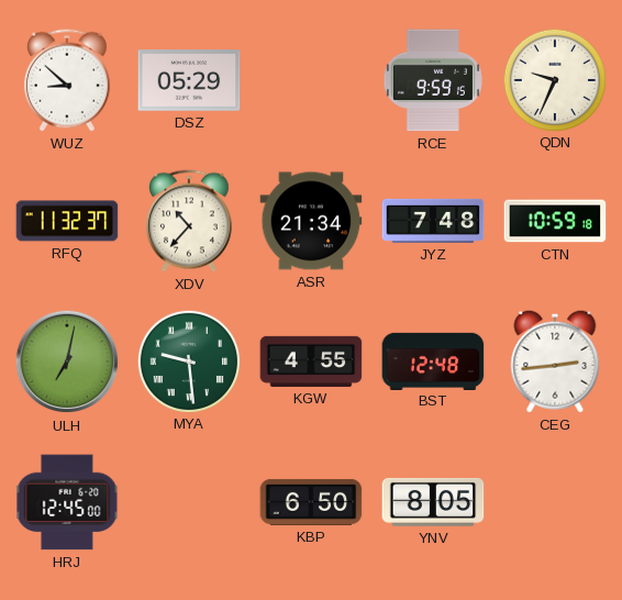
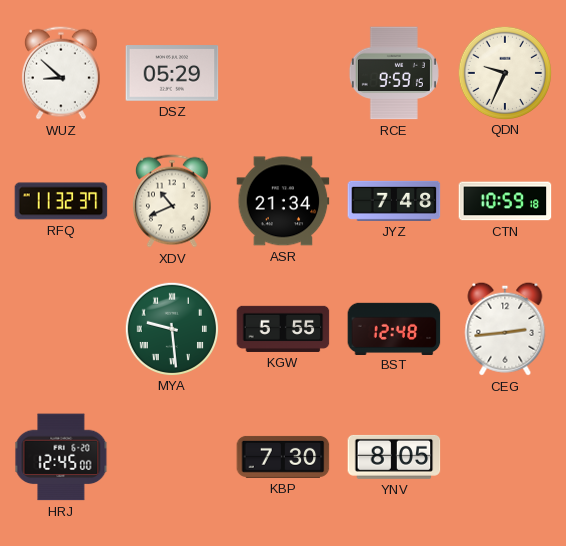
XDV: 10:37 -> 10:41 (172, 201)
ULH: 7:02 -> none (67, 362)
KGW: 4:55 -> 5:55 (283, 329)
KBP: 6:50 -> 7:30 (283, 457)
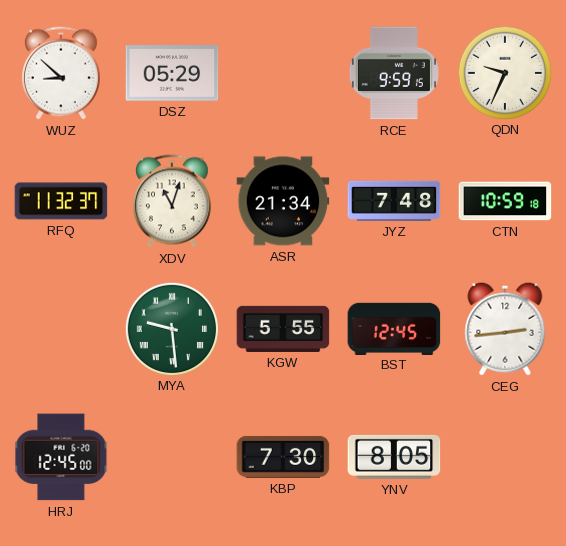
XDV: 10:41 -> 11:03 (172, 201)
BST: 12:48 -> 12:45 (394, 328)
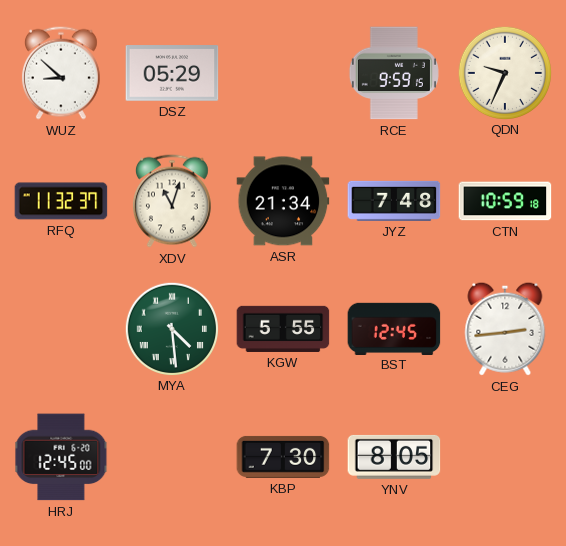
MYA: 9:29 -> 4:29 (171, 328)
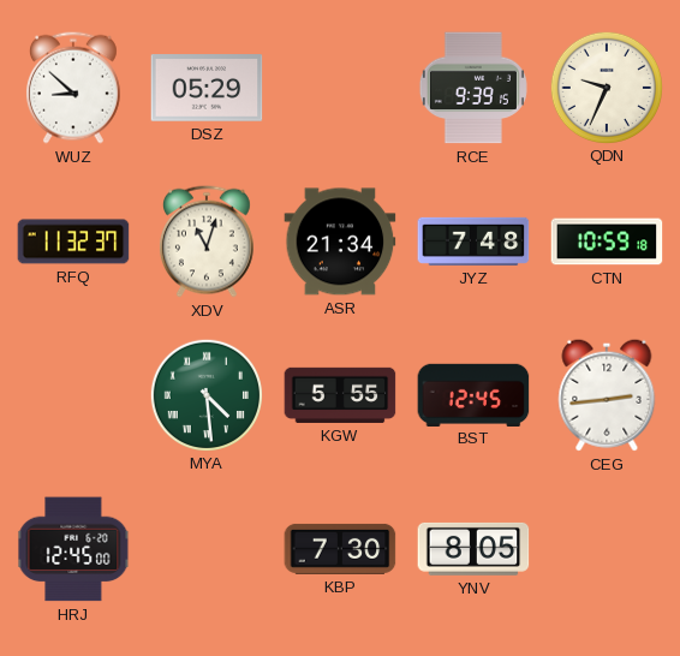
RCE: 9:59 -> 9:39 (473, 88)
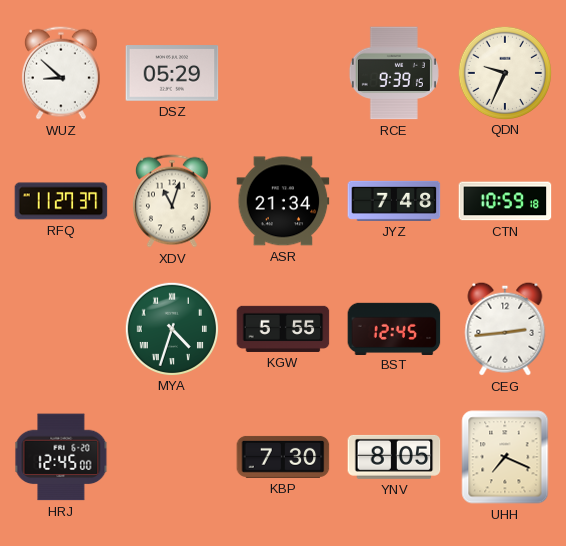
RFQ: 11:32 -> 11:27 (61, 201)
MYA: 4:29 -> 4:33 (171, 328)
UHH: none -> 7:19 (505, 457)
